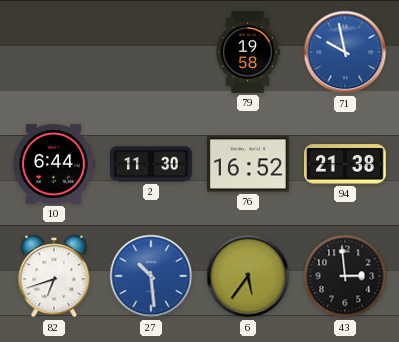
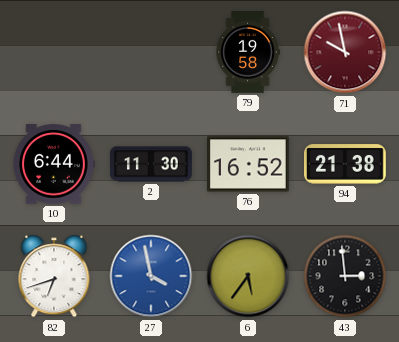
71 dial: blue -> burgundy (345, 52)
27: 10:29 -> 3:58 (151, 276)
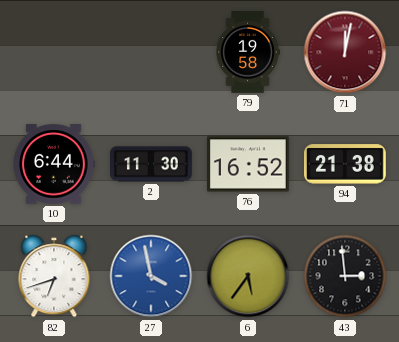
71: 9:58 -> 12:02 (345, 52)
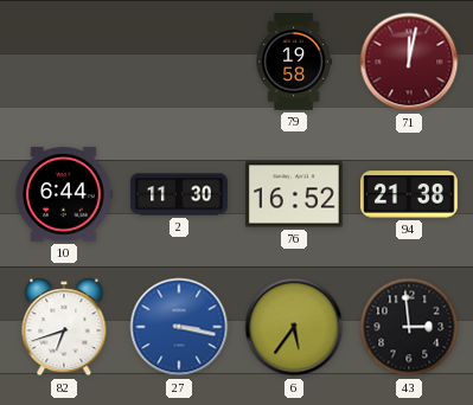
27: 3:58 -> 3:17 (179, 327)
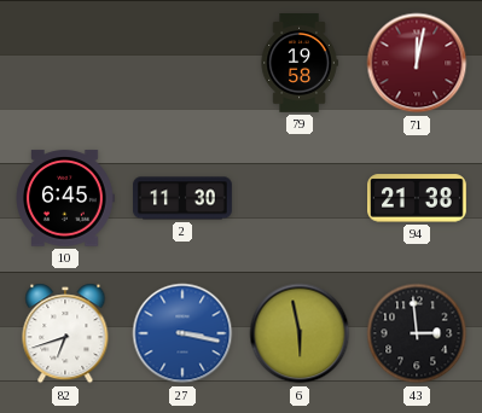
10: 6:44 -> 6:45 (65, 198)
76: 16:52 -> none (295, 194)
6: 5:36 -> 5:58 (300, 333)
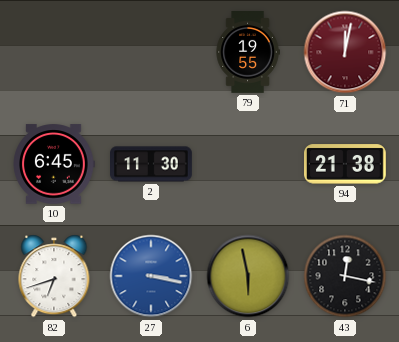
79: 19:58 -> 19:55 (248, 53)
43: 2:59 -> 12:17 (345, 276)
